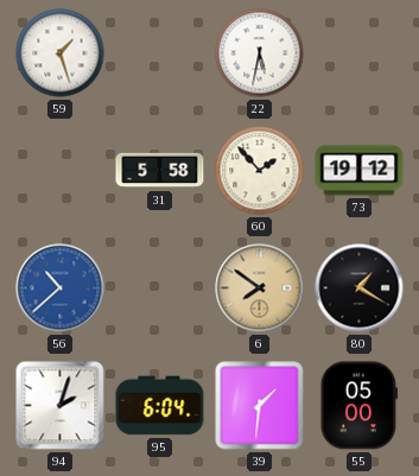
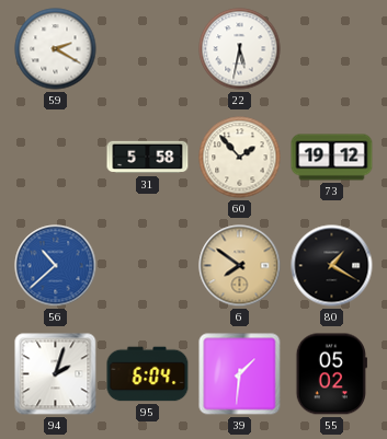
59: 1:27 -> 2:20 (56, 49)
55: 05:00 -> 05:02 (331, 374)
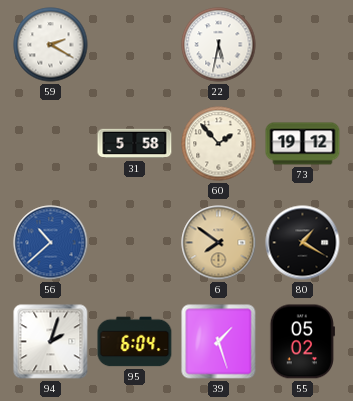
39: 1:31 -> 1:27 (219, 342)
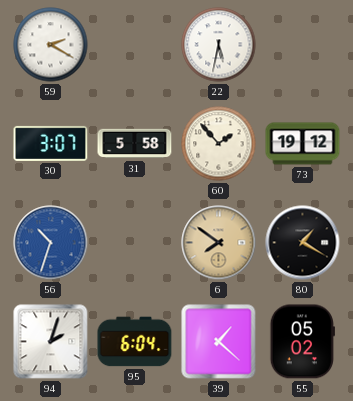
30: none -> 3:07 (51, 143)
56: 10:38 -> 10:33 (51, 243)
39: 1:27 -> 1:22 (219, 342)
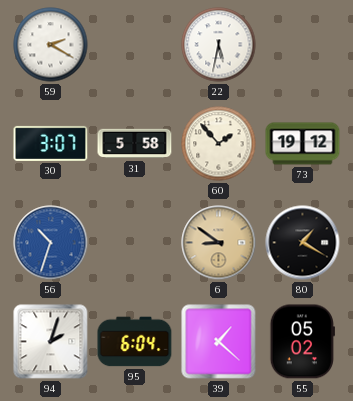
6: 7:51 -> 8:51 (219, 243)
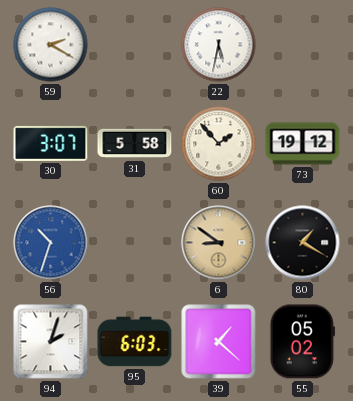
95: 6:04 -> 6:03 (135, 342)
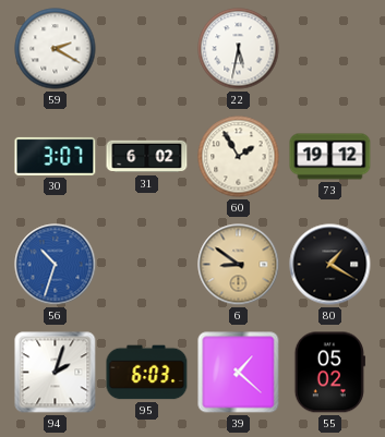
31: 5:58 -> 6:02 (147, 157)
60: 1:53 -> 1:55 (239, 157)
